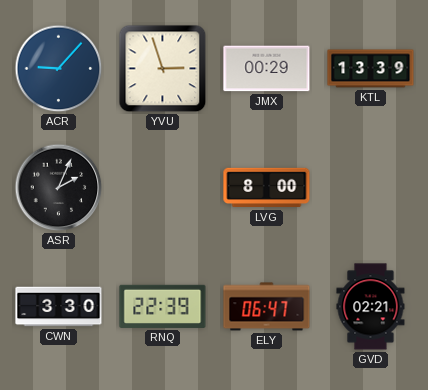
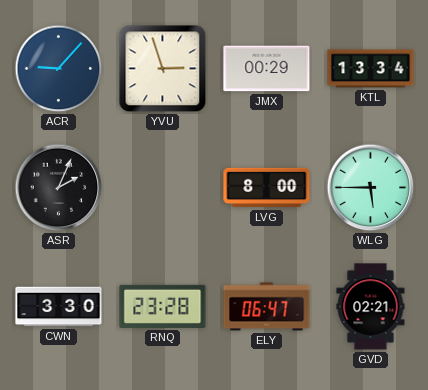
KTL: 13:39 -> 13:34 (371, 69)
WLG: none -> 5:45 (371, 188)
RNQ: 22:39 -> 23:28 (163, 306)
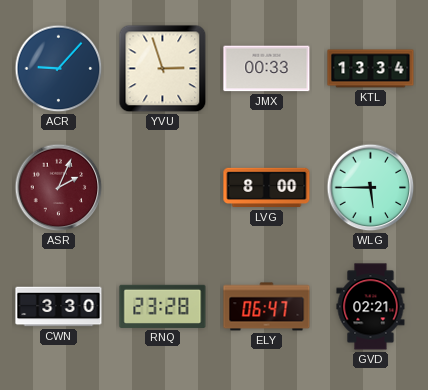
JMX: 00:29 -> 00:33 (267, 69)
ASR dial: black -> burgundy (59, 188)
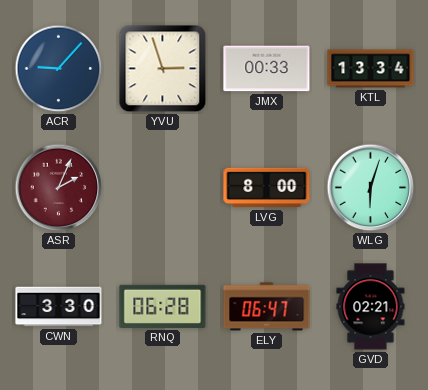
WLG: 5:45 -> 6:03 (371, 188)
RNQ: 23:28 -> 06:28 (163, 306)
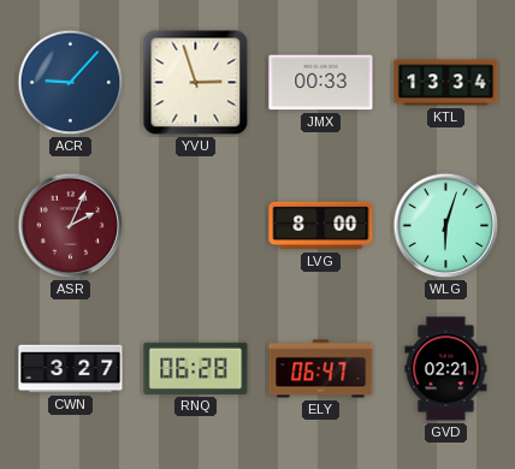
CWN: 3:30 -> 3:27 (71, 369)
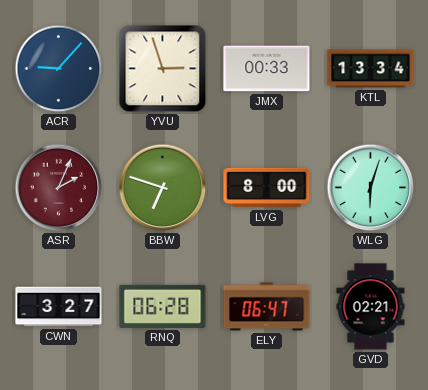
BBW: none -> 6:48 (163, 188)
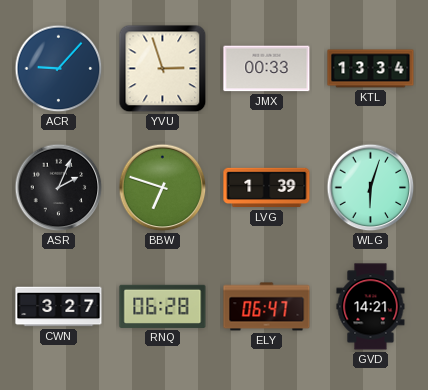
ASR dial: burgundy -> black (59, 188)
LVG: 8:00 -> 1:39 (267, 188)
GVD: 02:21 -> 14:21 (371, 307)
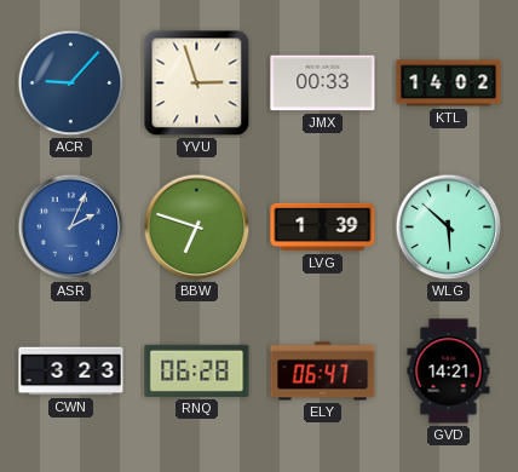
KTL: 13:34 -> 14:02 (449, 84)
ASR dial: black -> blue (71, 228)
WLG: 6:03 -> 5:52 (449, 228)
CWN: 3:27 -> 3:23 (71, 372)
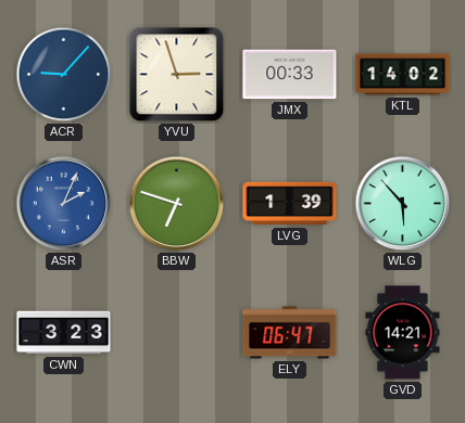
WLG: 5:52 -> 5:53 (403, 204)
RNQ: 06:28 -> none (197, 370)
